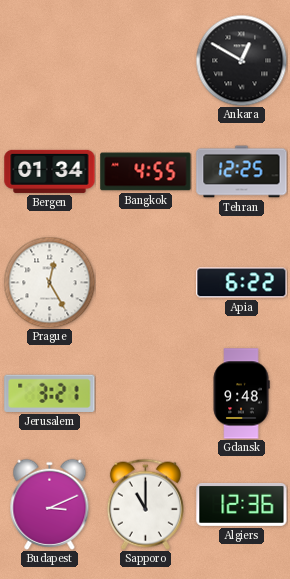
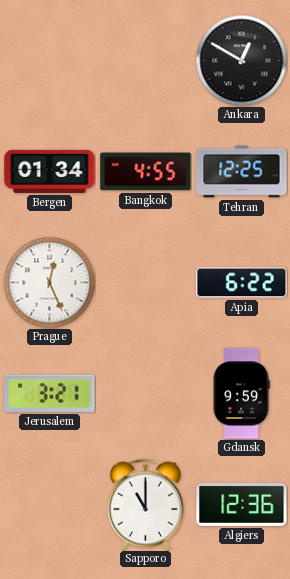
Prague: 12:25 -> 12:26 (49, 282)
Gdansk: 9:48 -> 9:59 (241, 394)
Budapest: 3:11 -> none (50, 504)
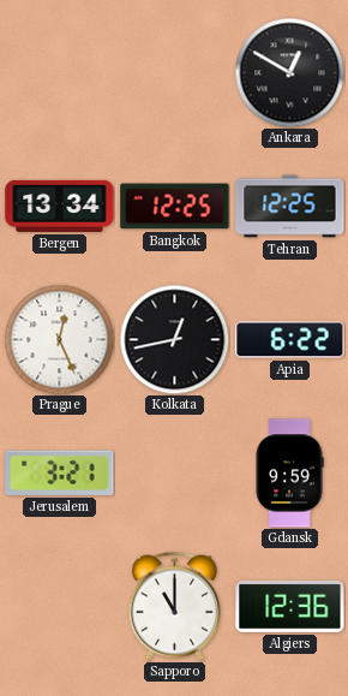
Bergen: 01:34 -> 13:34 (60, 206)
Bangkok: 4:55 -> 12:25 (175, 207)
Kolkata: none -> 12:43 (174, 339)
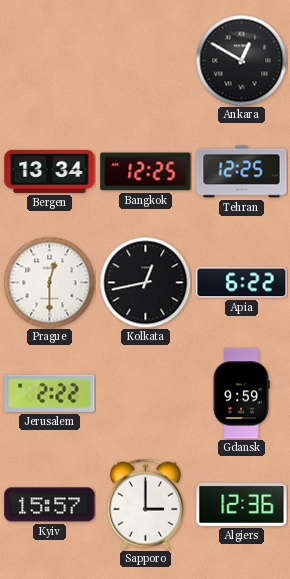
Prague: 12:26 -> 12:30 (49, 282)
Jerusalem: 3:21 -> 2:22 (50, 393)
Kyiv: none -> 15:57 (50, 505)
Sapporo: 11:00 -> 3:00 (145, 504)
